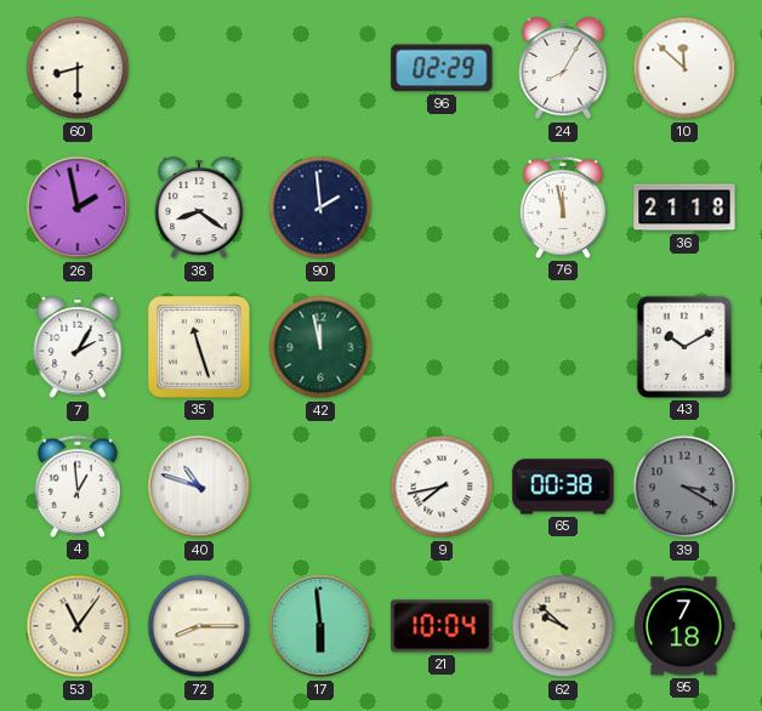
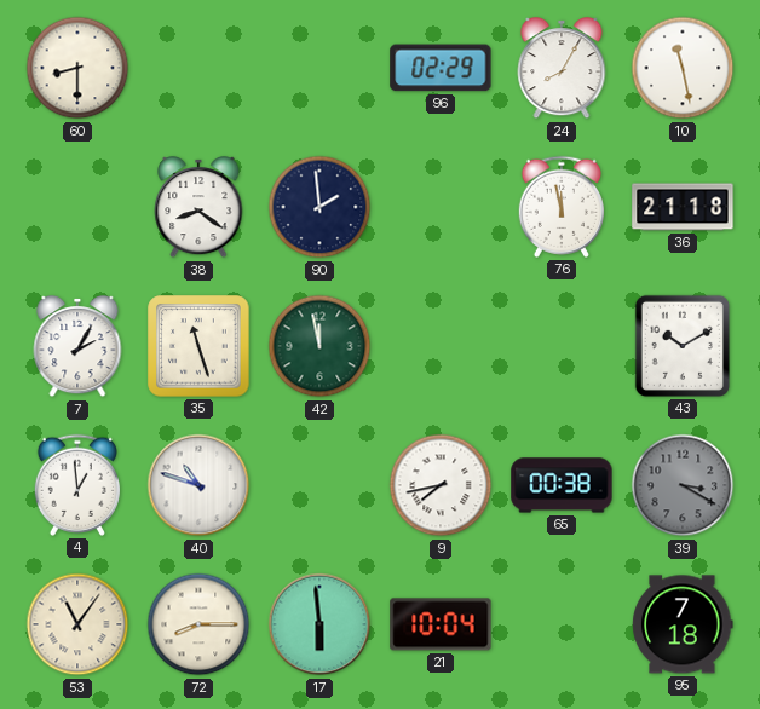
10: 11:52 -> 11:28 (683, 68)
26: 1:58 -> none (78, 207)
62: 9:52 -> none (563, 626)
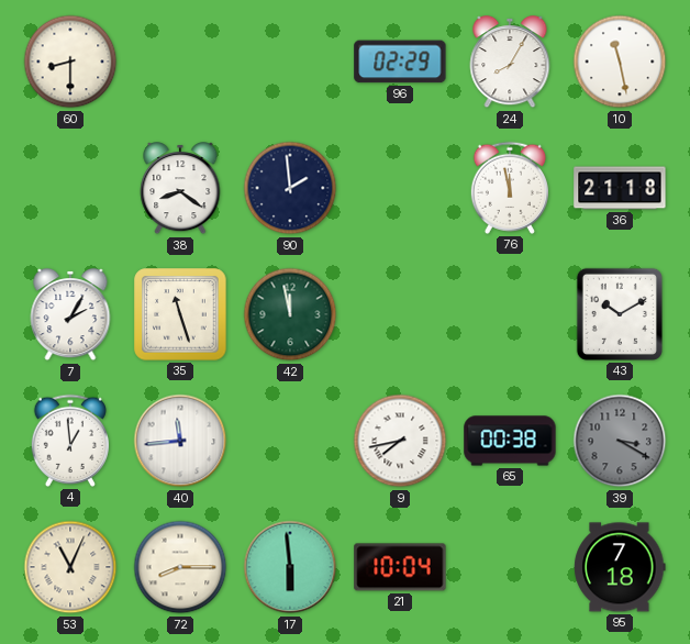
40: 10:48 -> 11:44 (180, 441)
53: 11:06 -> 11:04 (70, 567)
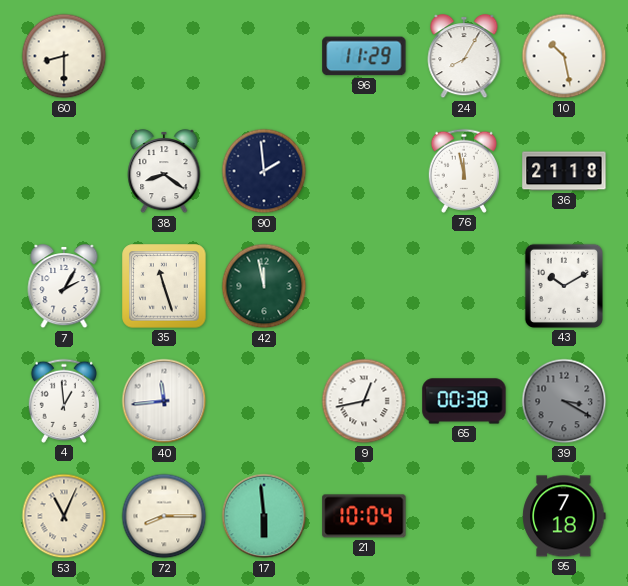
96: 02:29 -> 11:29 (364, 56)
10: 11:28 -> 10:28 (564, 56)
9: 7:43 -> 12:43 (364, 401)
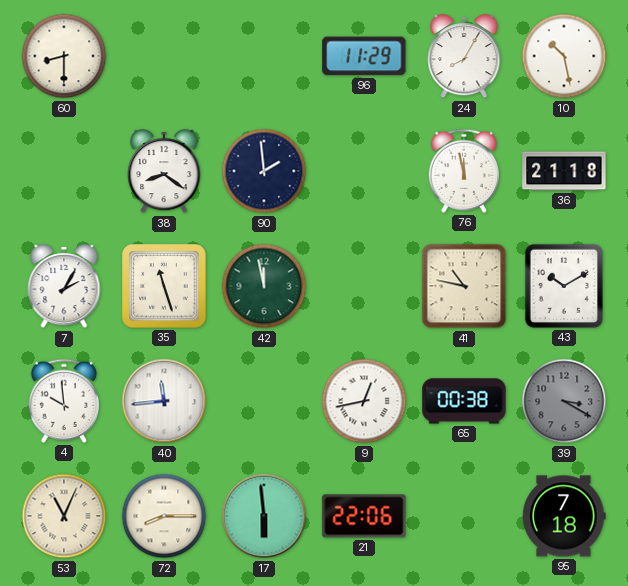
41: none -> 10:47 (464, 286)
4: 12:59 -> 9:59 (64, 401)
21: 10:04 -> 22:06 (364, 516)
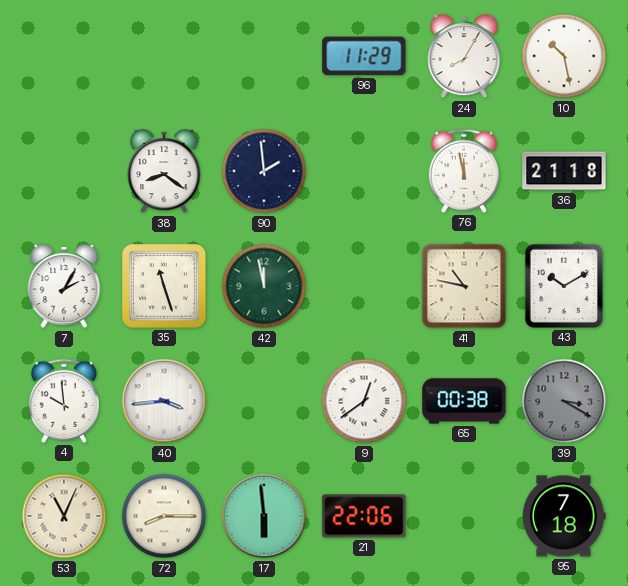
60: 8:30 -> none (64, 56)
40: 11:44 -> 3:44 (164, 401)
9: 12:43 -> 12:39 (364, 401)
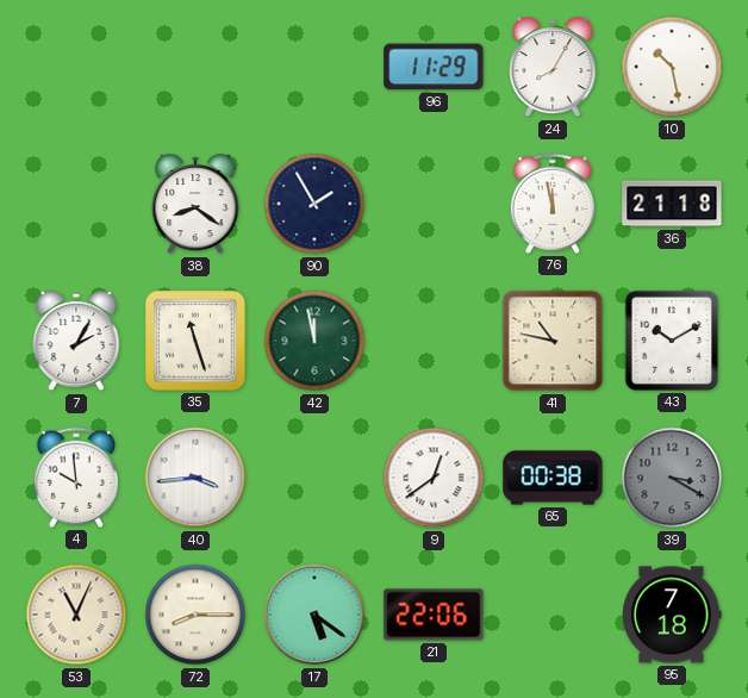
90: 1:59 -> 1:55 (314, 204)
17: 5:59 -> 5:21 (314, 615)
